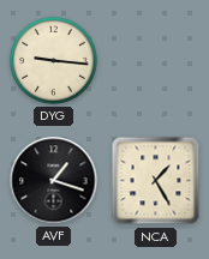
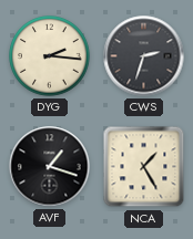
DYG: 9:16 -> 2:16 (50, 56)
CWS: none -> 2:33 (144, 56)
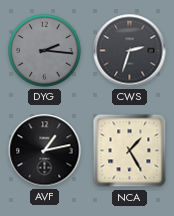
DYG dial: cream -> grey (45, 51)
AVF: 1:18 -> 1:13 (45, 151)
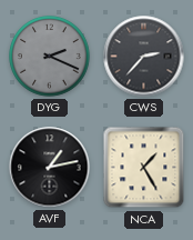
DYG: 2:16 -> 2:19 (50, 57)
CWS: 2:33 -> 2:37 (144, 57)
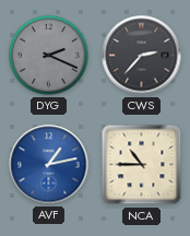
AVF dial: black -> blue (49, 165)
NCA: 1:25 -> 10:45 (142, 165)
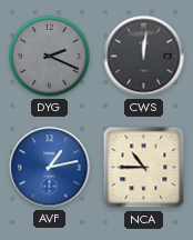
CWS: 2:37 -> 12:01 (144, 57)
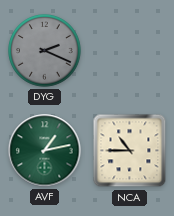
CWS: 12:01 -> none (144, 57)
AVF dial: blue -> green (45, 151)
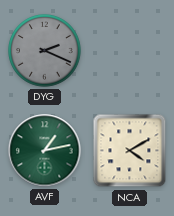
NCA: 10:45 -> 4:10 (130, 151)
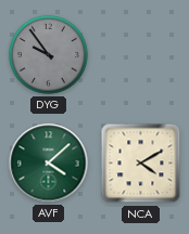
DYG: 2:19 -> 9:54 (49, 55)
AVF: 1:13 -> 4:08 (49, 164)
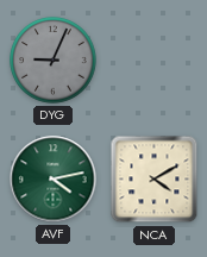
DYG: 9:54 -> 9:04 (54, 61)
AVF: 4:08 -> 4:13 (54, 180)
